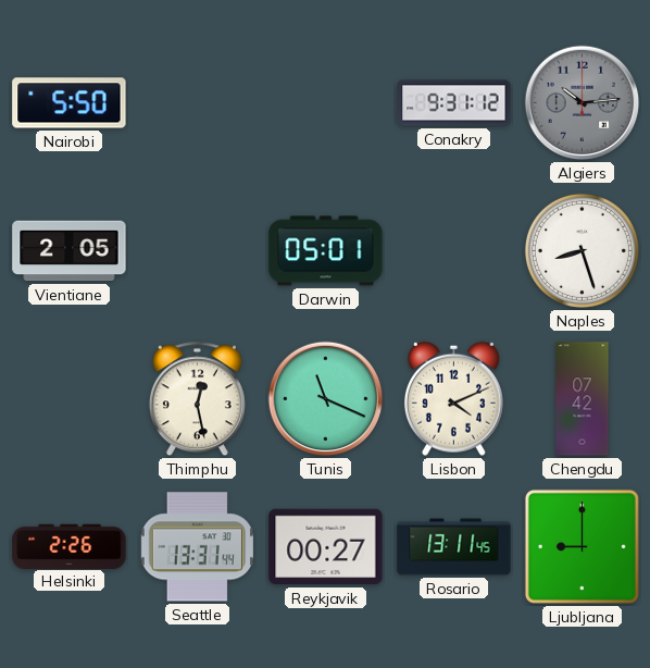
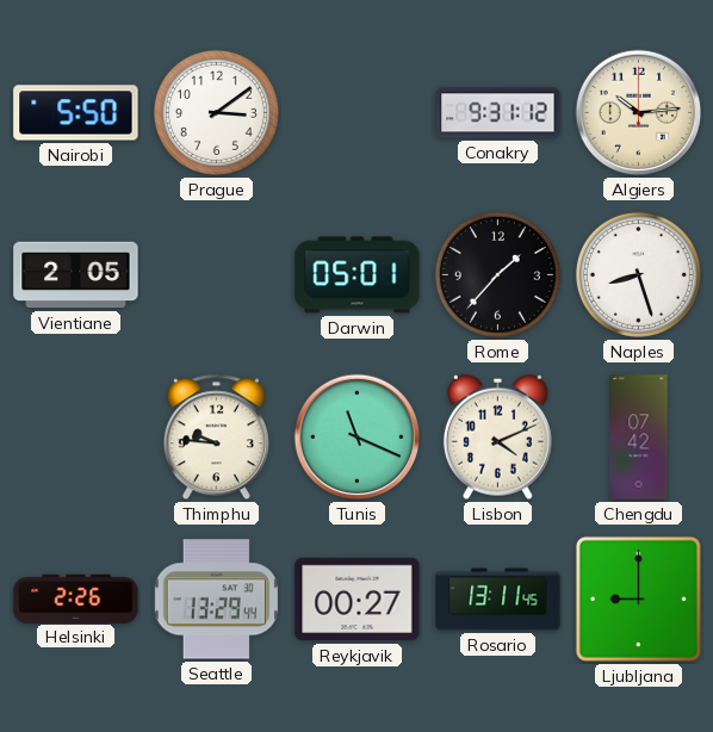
Prague: none -> 3:09 (216, 112)
Algiers dial: grey -> cream (639, 113)
Rome: none -> 1:37 (497, 274)
Thimphu: 12:28 -> 9:46 (216, 438)
Seattle: 13:31 -> 13:29 (216, 600)
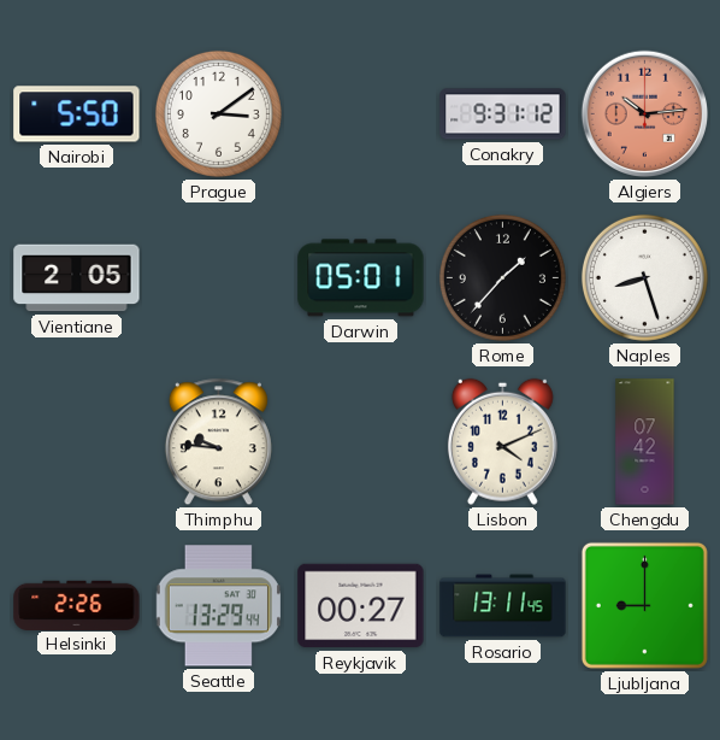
Algiers dial: cream -> salmon (645, 114)
Tunis: 11:19 -> none (358, 438)
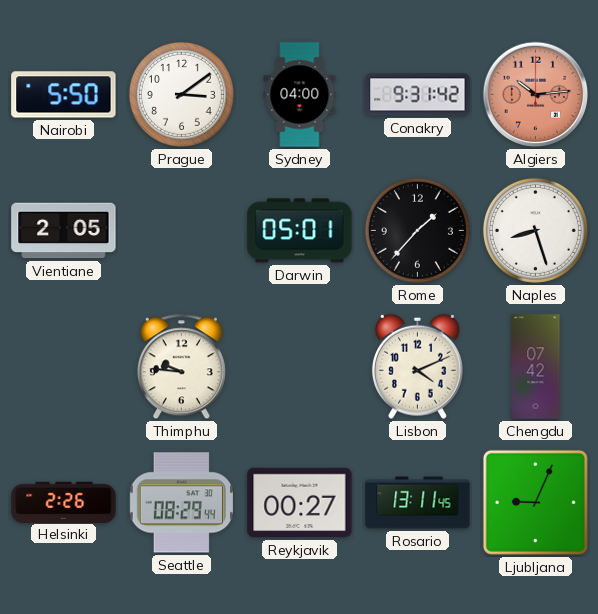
Sydney: none -> 04:00 (300, 95)
Conakry: 9:31:12 -> 9:31:42 (418, 95)
Seattle: 13:29 -> 08:29 (181, 503)
Ljubljana: 9:00 -> 9:04 (535, 502)
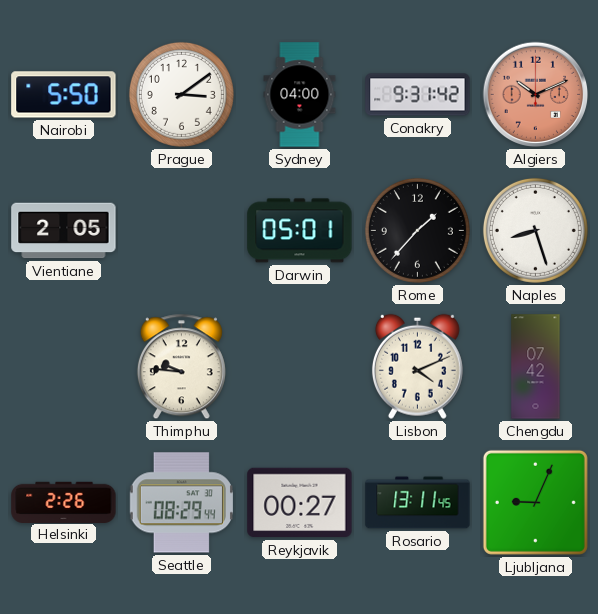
Algiers: 10:14 -> 10:11 (536, 95)
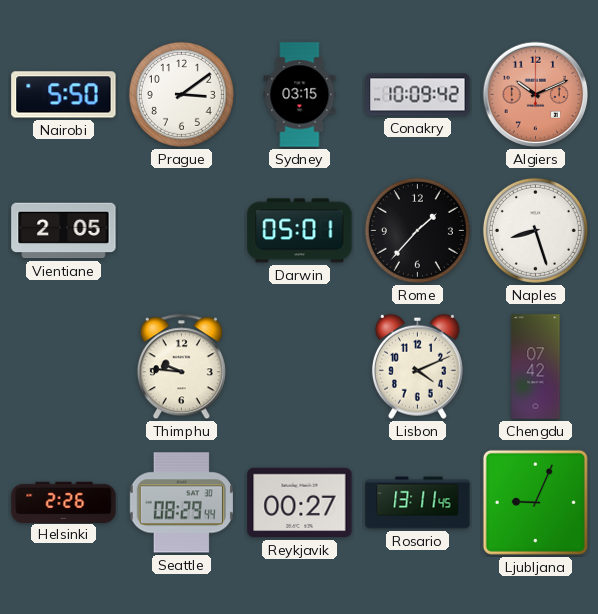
Sydney: 04:00 -> 03:15 (300, 95)
Conakry: 9:31 -> 10:09 (418, 95)
